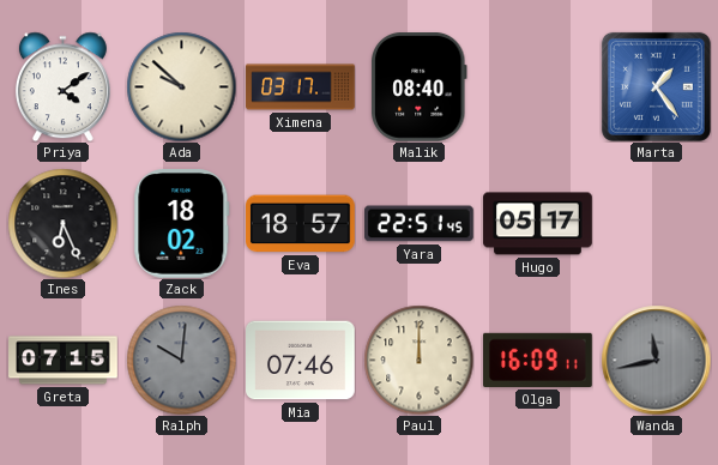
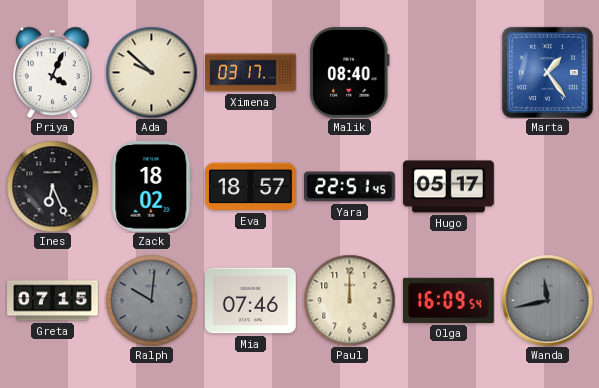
Priya: 4:09 -> 4:04 (52, 72)
Olga: 16:09:11 -> 16:09:54 (449, 300)
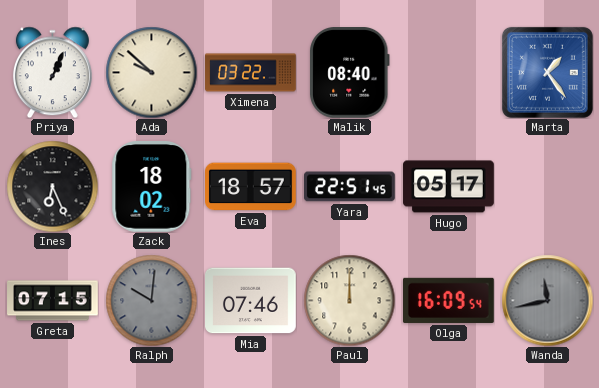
Priya: 4:04 -> 1:04 (52, 72)
Ximena: 03:17 -> 03:22 (251, 73)
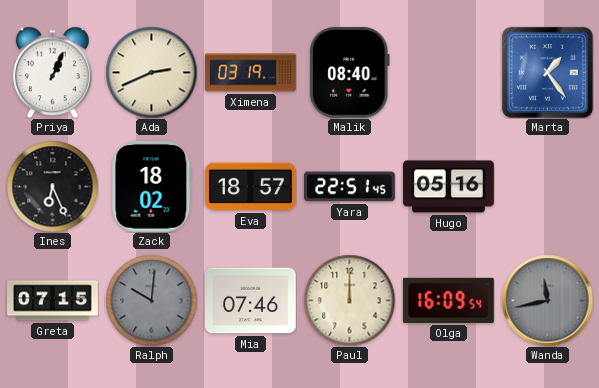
Ada: 9:52 -> 2:41 (151, 72)
Ximena: 03:22 -> 03:19 (251, 73)
Hugo: 05:17 -> 05:16 (449, 187)
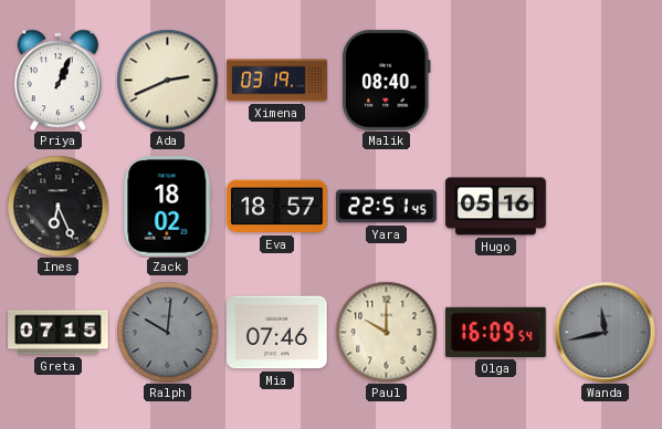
Marta: 1:24 -> none (547, 72)
Paul: 12:00 -> 10:00 (386, 332)
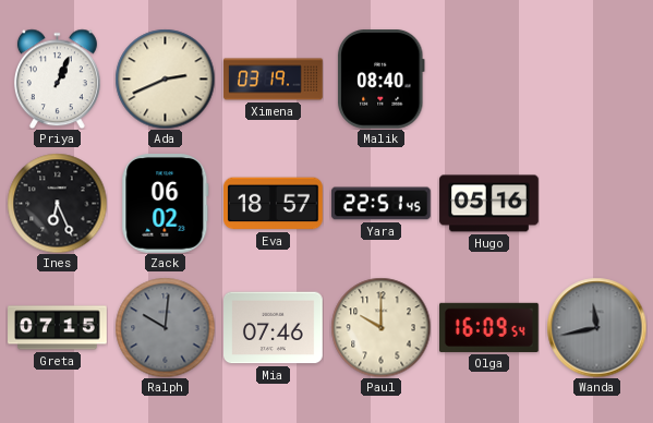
Zack: 18:02 -> 06:02 (166, 204)
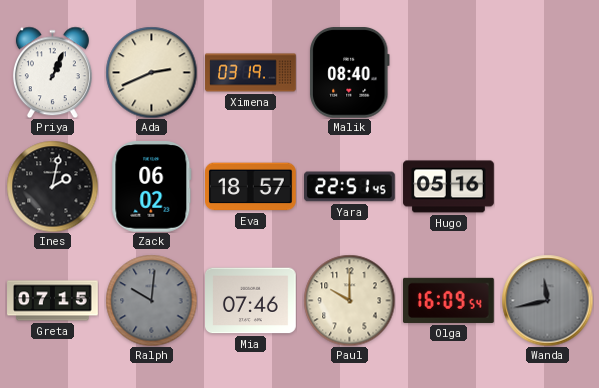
Ines: 6:26 -> 2:02 (52, 186)
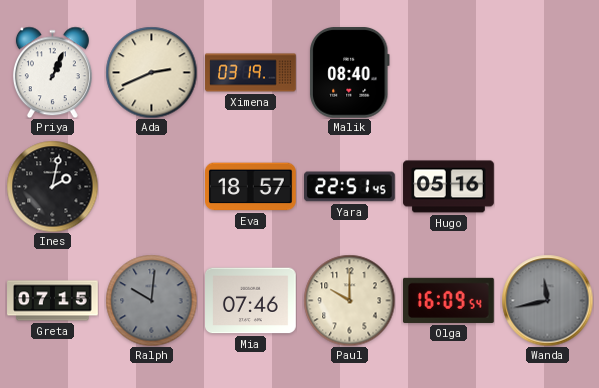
Zack: 06:02 -> none (152, 187)
